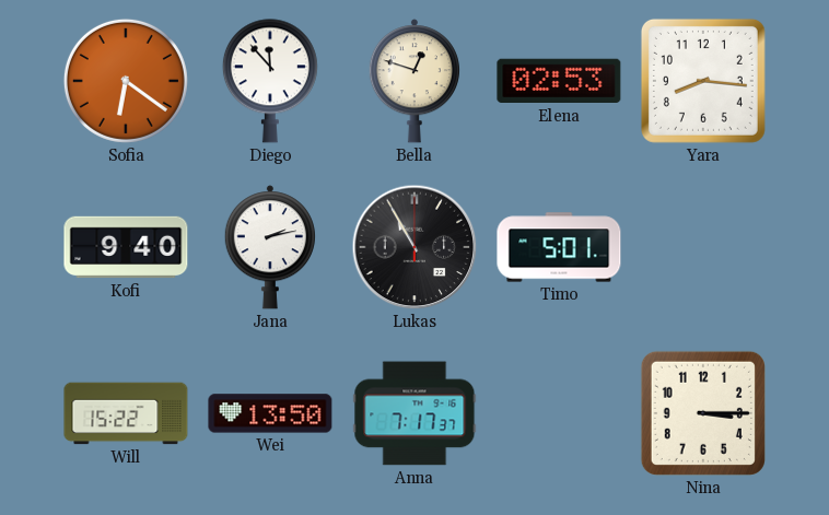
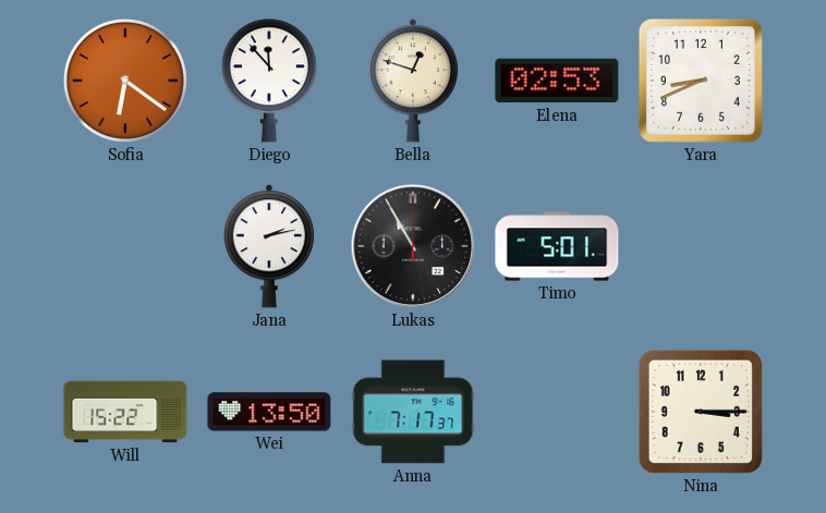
Yara: 8:16 -> 8:41 (701, 81)
Kofi: 9:40 -> none (126, 247)
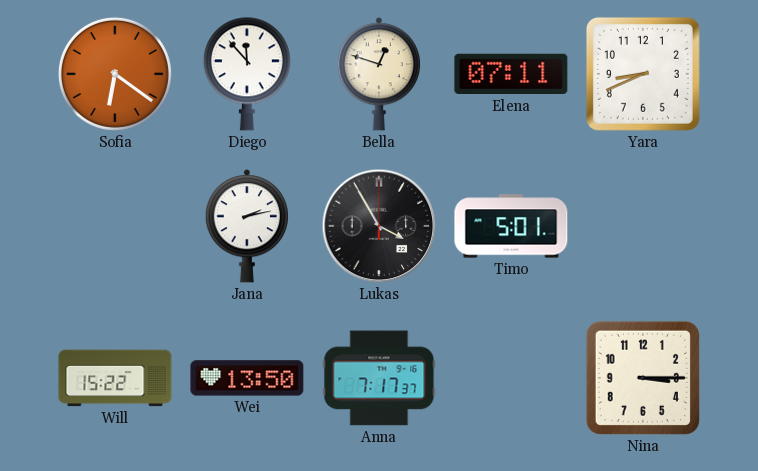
Elena: 02:53 -> 07:11 (511, 74)
Lukas: 10:55 -> 3:55 (379, 226)
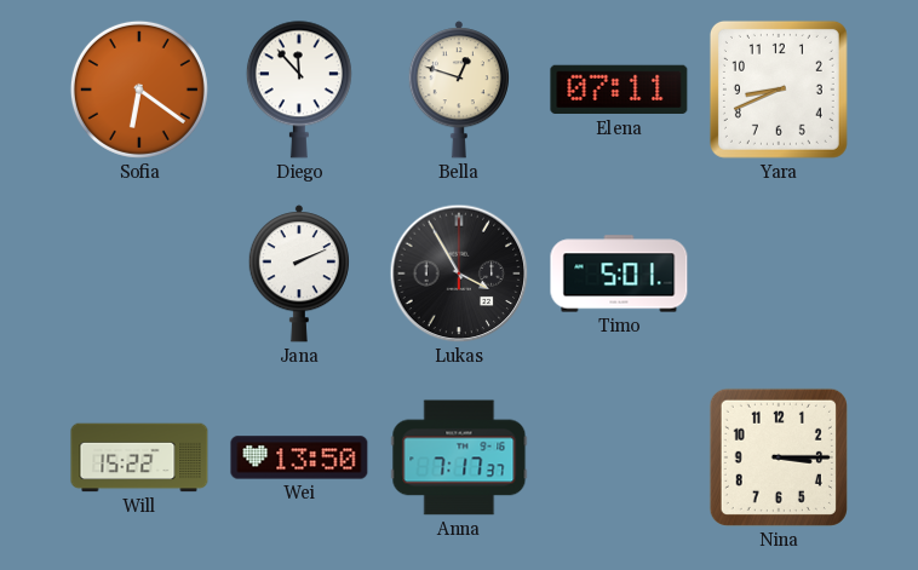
Jana: 2:13 -> 2:11 (298, 274)
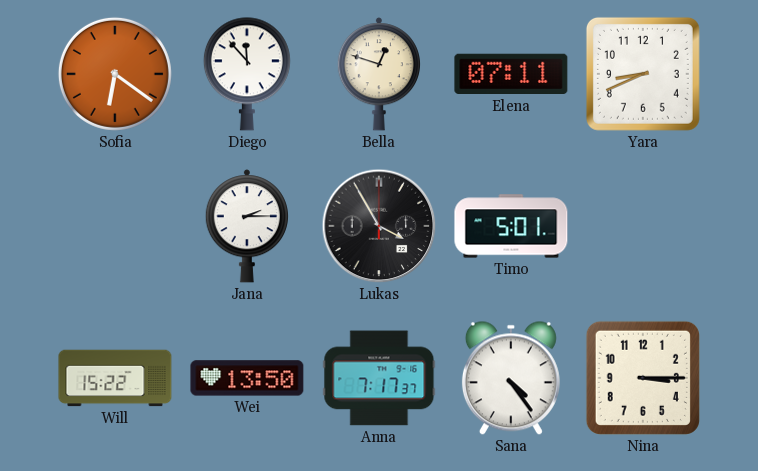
Jana: 2:11 -> 2:15 (246, 226)
Sana: none -> 4:24 (511, 378)
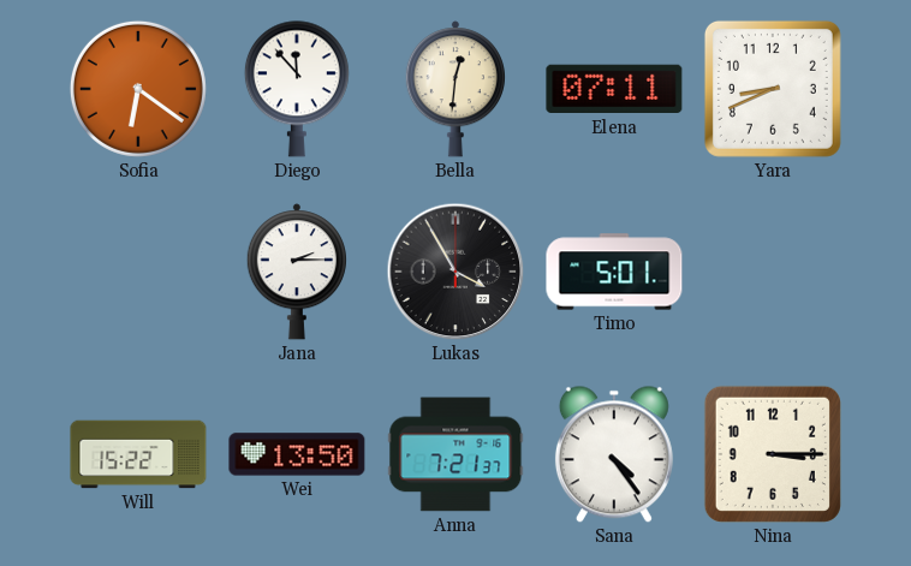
Bella: 12:48 -> 12:31 (454, 89)
Anna: 7:17 -> 7:21 (455, 454)
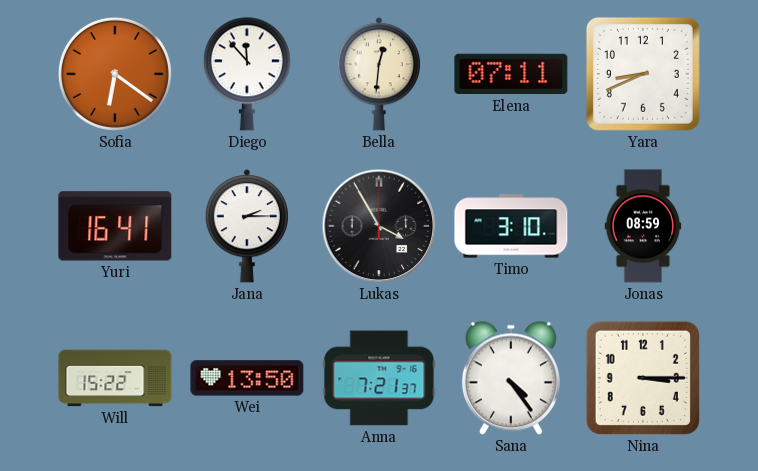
Yuri: none -> 16:41 (115, 226)
Timo: 5:01 -> 3:10 (511, 226)
Jonas: none -> 08:59 (643, 226)
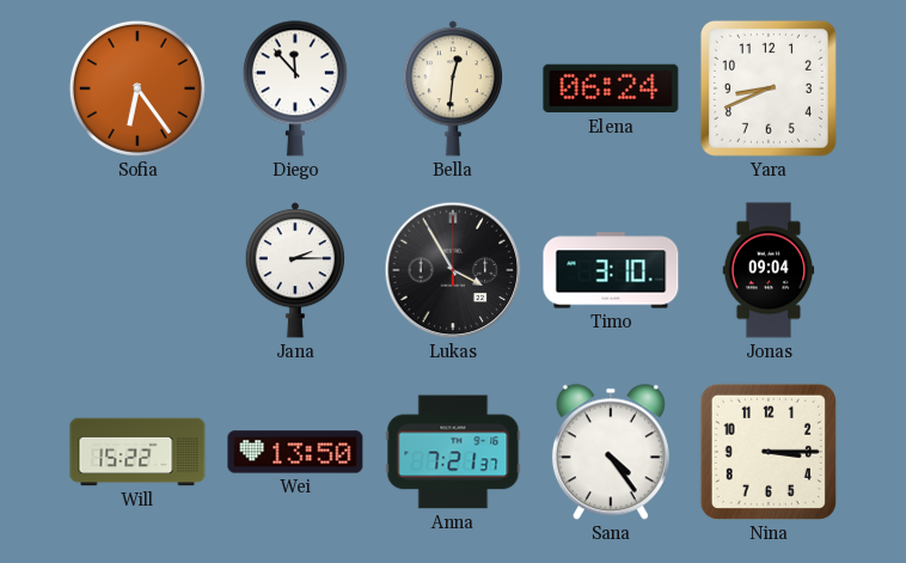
Sofia: 6:21 -> 6:24 (137, 88)
Elena: 07:11 -> 06:24 (611, 88)
Yuri: 16:41 -> none (115, 226)
Jonas: 08:59 -> 09:04 (769, 270)
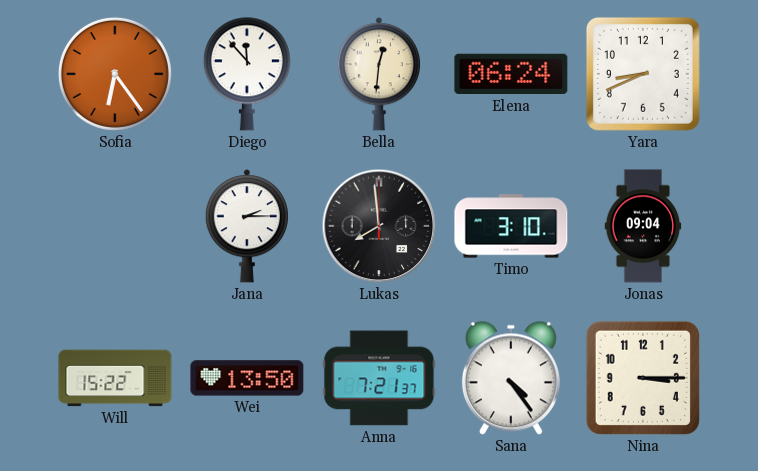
Lukas: 3:55 -> 7:59 (379, 226)
